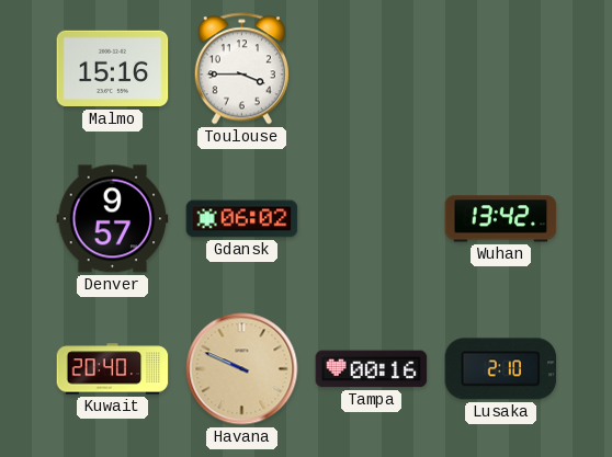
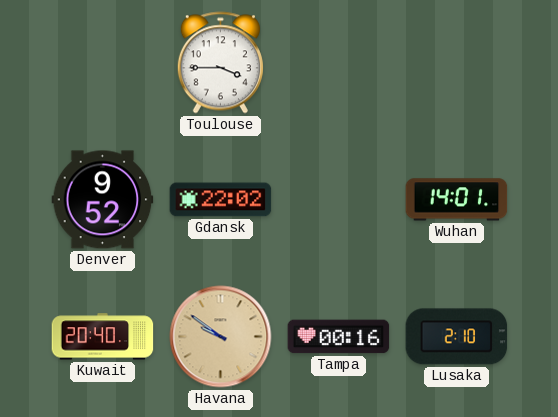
Malmo: 15:16 -> none (113, 69)
Denver: 9:57 -> 9:52 (103, 200)
Gdansk: 06:02 -> 22:02 (221, 200)
Wuhan: 13:42 -> 14:01 (457, 200)
Havana: 9:49 -> 9:51 (221, 337)
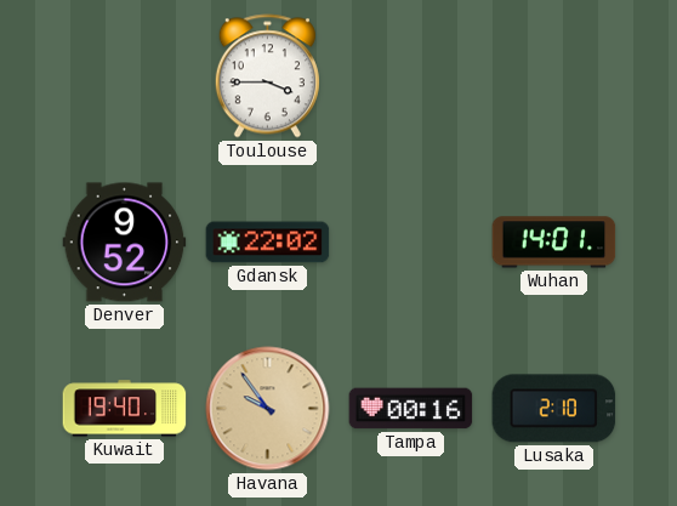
Kuwait: 20:40 -> 19:40 (125, 409)
Havana: 9:51 -> 9:54 (268, 409)
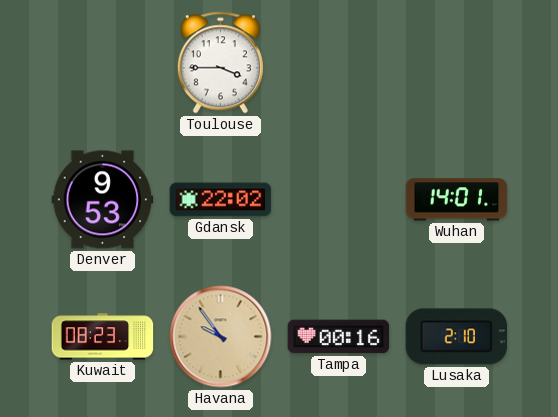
Denver: 9:52 -> 9:53 (103, 200)
Kuwait: 19:40 -> 08:23 (103, 337)
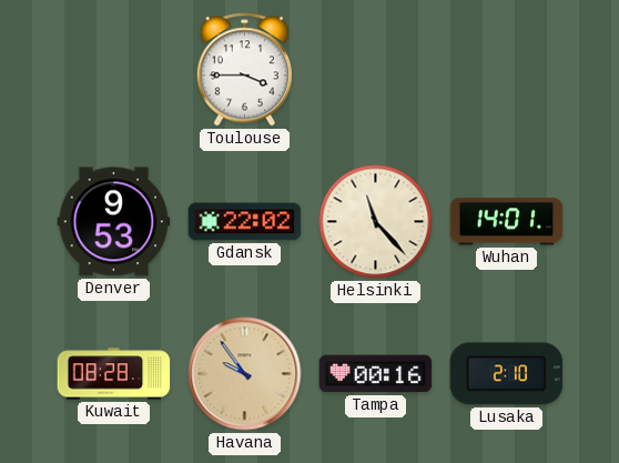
Helsinki: none -> 11:23 (376, 222)
Kuwait: 08:23 -> 08:28 (114, 374)
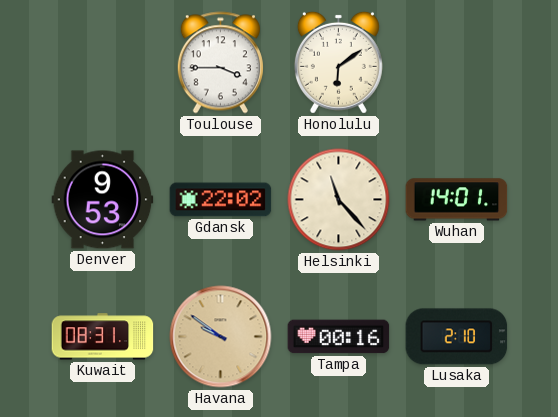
Honolulu: none -> 6:09 (338, 62)
Kuwait: 08:28 -> 08:31 (103, 337)
Havana: 9:54 -> 9:51 (221, 337)
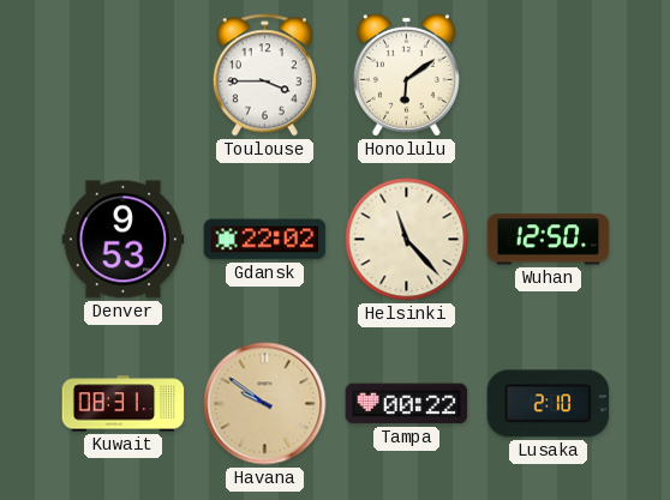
Wuhan: 14:01 -> 12:50 (549, 240)
Tampa: 00:16 -> 00:22 (407, 404)
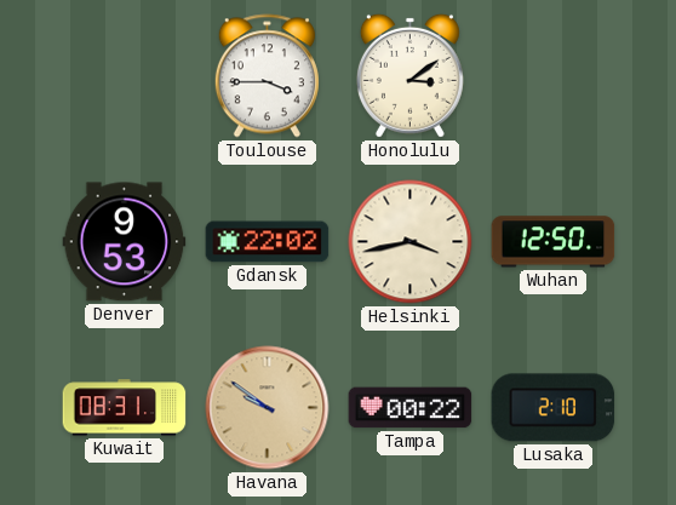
Honolulu: 6:09 -> 3:09 (409, 75)
Helsinki: 11:23 -> 3:43 (411, 242)
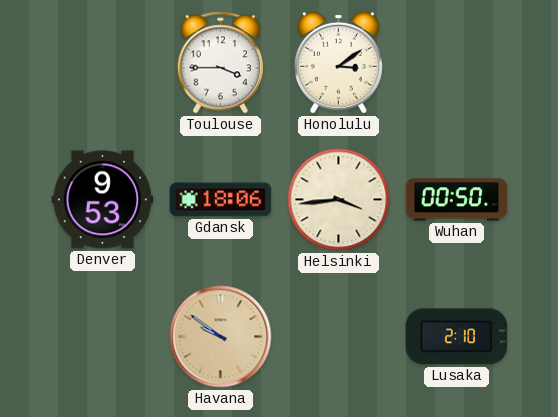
Gdansk: 22:02 -> 18:06 (221, 200)
Helsinki: 3:43 -> 3:44 (339, 200)
Wuhan: 12:50 -> 00:50 (457, 200)
Kuwait: 08:31 -> none (125, 408)
Tampa: 00:22 -> none (411, 408)
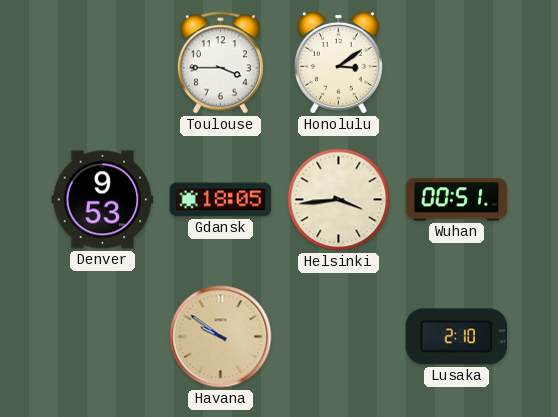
Gdansk: 18:06 -> 18:05 (221, 200)
Wuhan: 00:50 -> 00:51 (457, 200)
